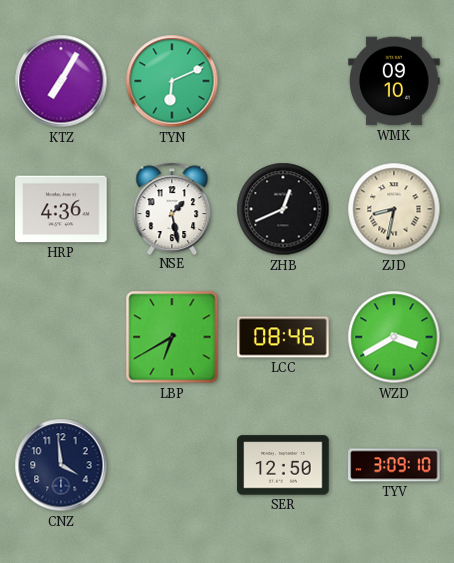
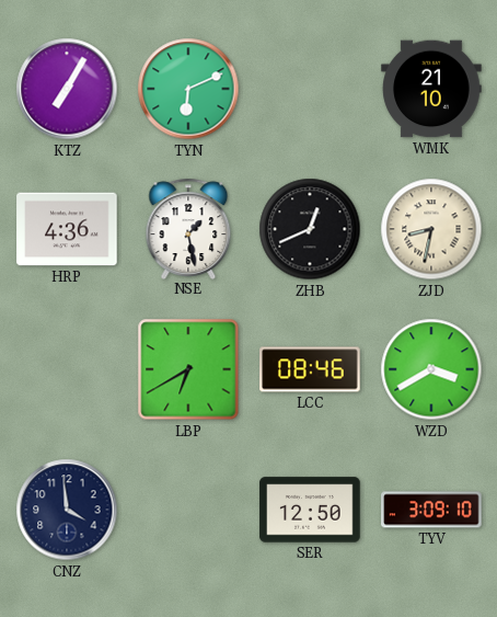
WMK: 09:10 -> 21:10 (431, 89)
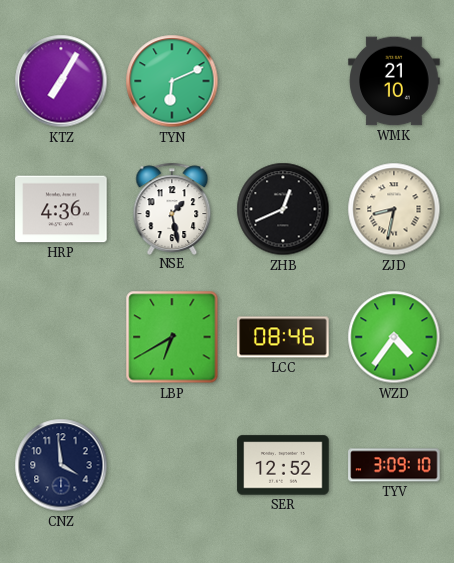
WZD: 3:40 -> 4:36 (394, 337)
SER: 12:50 -> 12:52 (283, 465)
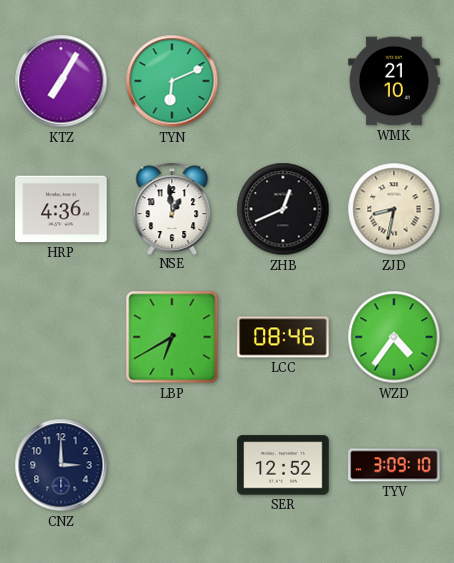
NSE: 1:28 -> 12:59 (172, 208)
CNZ: 3:59 -> 3:00 (61, 465)
